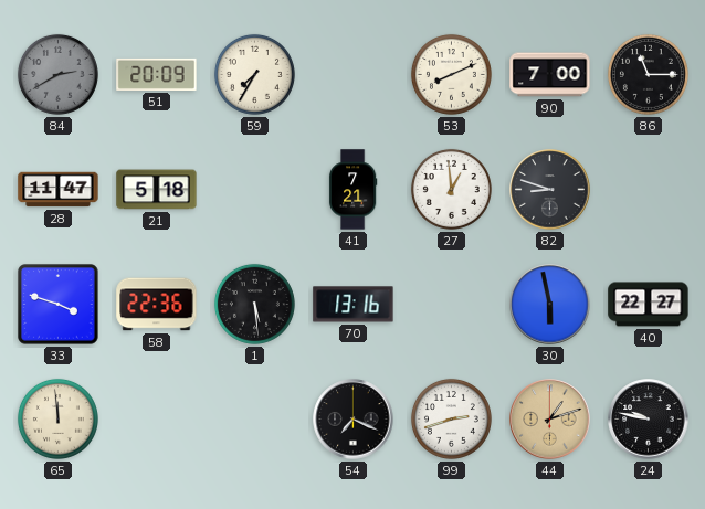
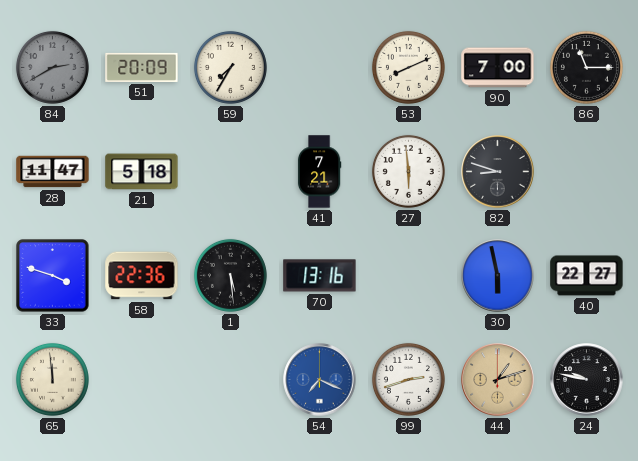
27: 12:59 -> 5:59 (408, 171)
54 dial: black -> blue (320, 380)
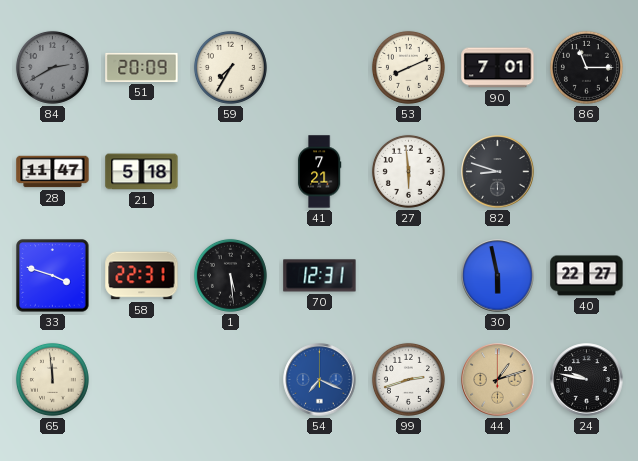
90: 7:00 -> 7:01 (498, 68)
58: 22:36 -> 22:31 (142, 276)
70: 13:16 -> 12:31 (320, 276)
